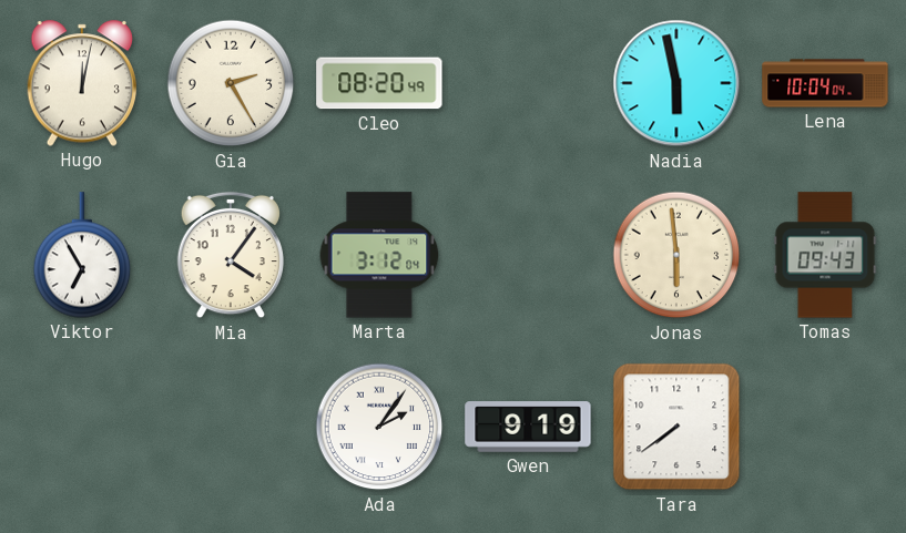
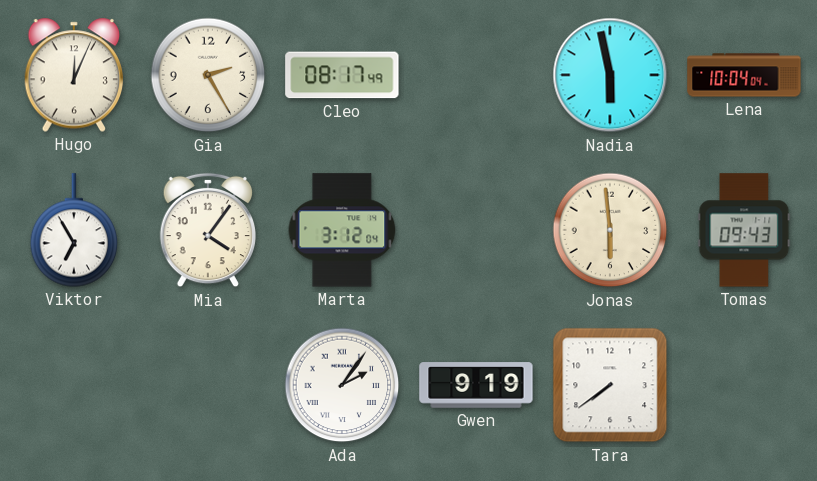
Hugo: 12:02 -> 12:04 (74, 75)
Cleo: 08:20 -> 08:17 (342, 75)
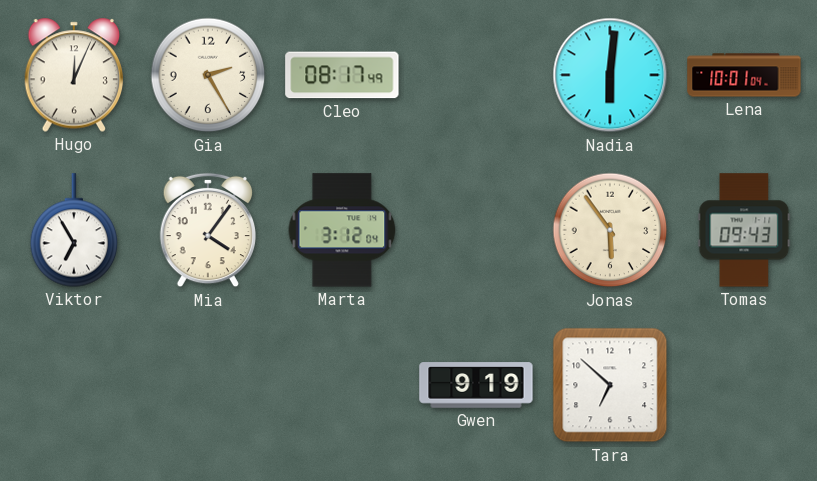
Nadia: 5:58 -> 6:01 (610, 75)
Lena: 10:04 -> 10:01 (744, 75)
Jonas: 5:59 -> 5:54 (610, 230)
Ada: 2:06 -> none (342, 385)
Tara: 7:39 -> 6:52 (610, 385)
